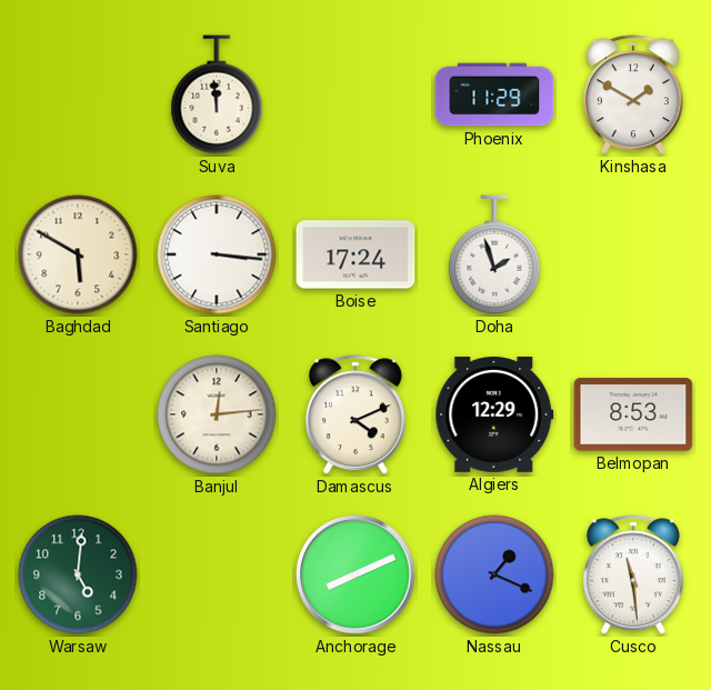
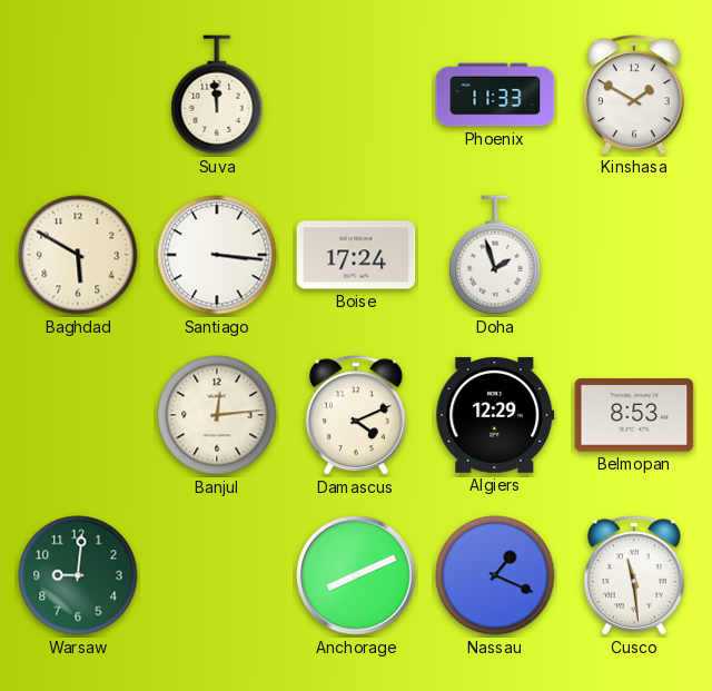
Phoenix: 11:29 -> 11:33 (495, 95)
Warsaw: 5:01 -> 9:01 (78, 575)
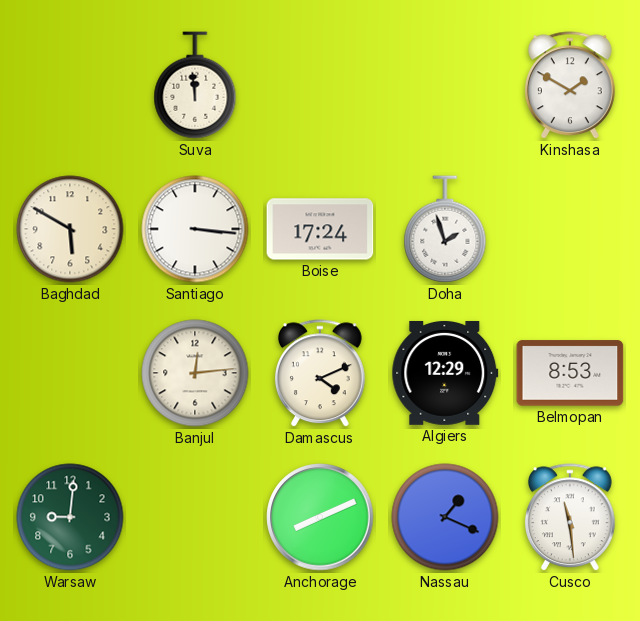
Phoenix: 11:33 -> none (495, 95)
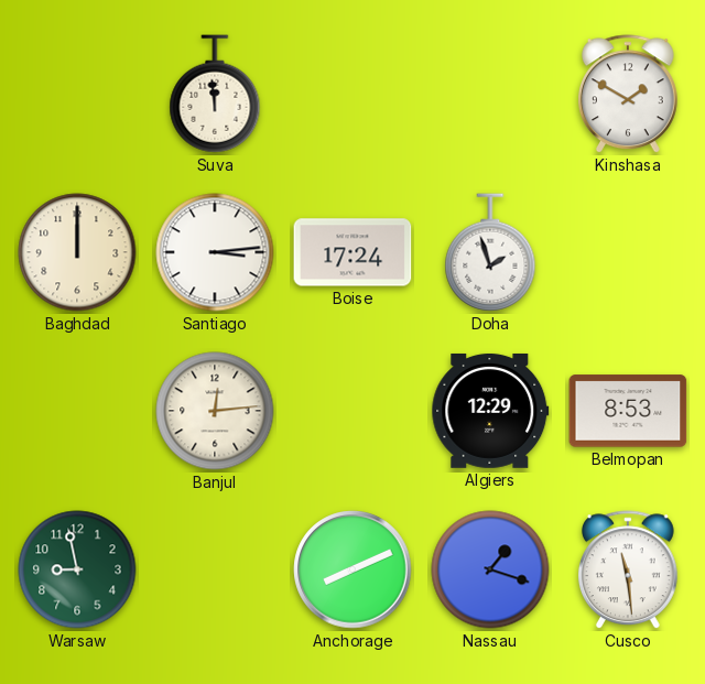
Baghdad: 5:50 -> 12:00 (77, 252)
Santiago: 3:16 -> 3:14 (215, 252)
Damascus: 4:11 -> none (320, 374)
Warsaw: 9:01 -> 8:58 (77, 569)
Nassau: 1:19 -> 1:18 (490, 569)
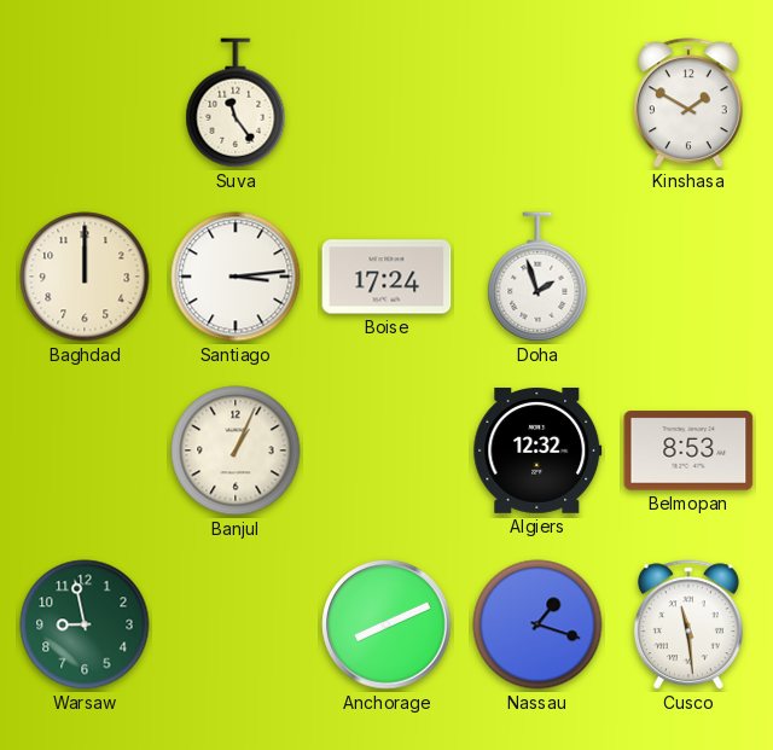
Suva: 11:59 -> 11:24 (236, 103)
Banjul: 12:14 -> 1:04 (236, 450)
Algiers: 12:29 -> 12:32 (537, 450)
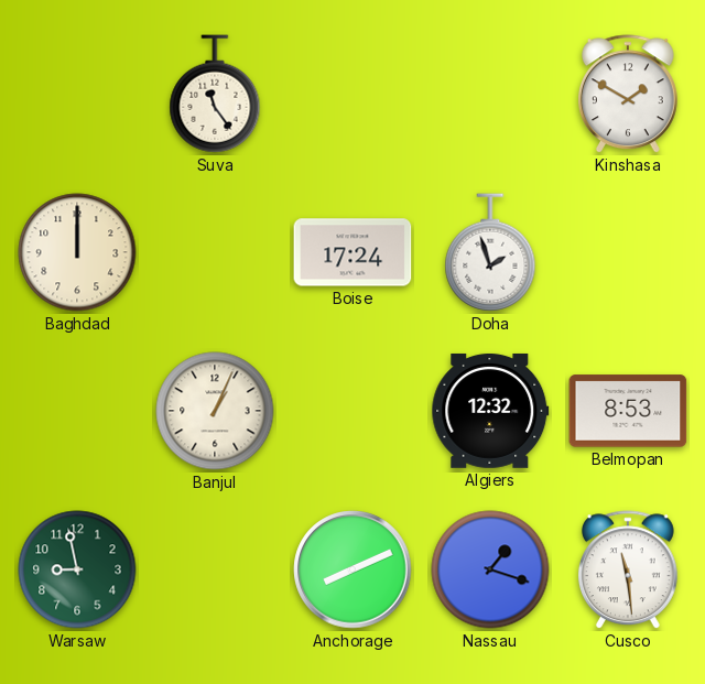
Santiago: 3:14 -> none (236, 277)
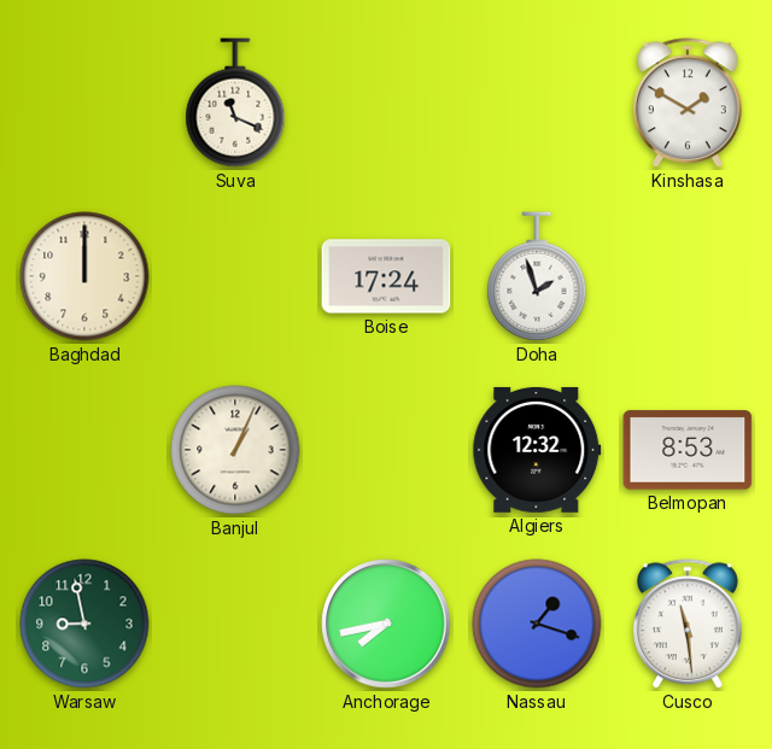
Suva: 11:24 -> 11:19 (235, 103)
Anchorage: 8:11 -> 7:43 (386, 624)
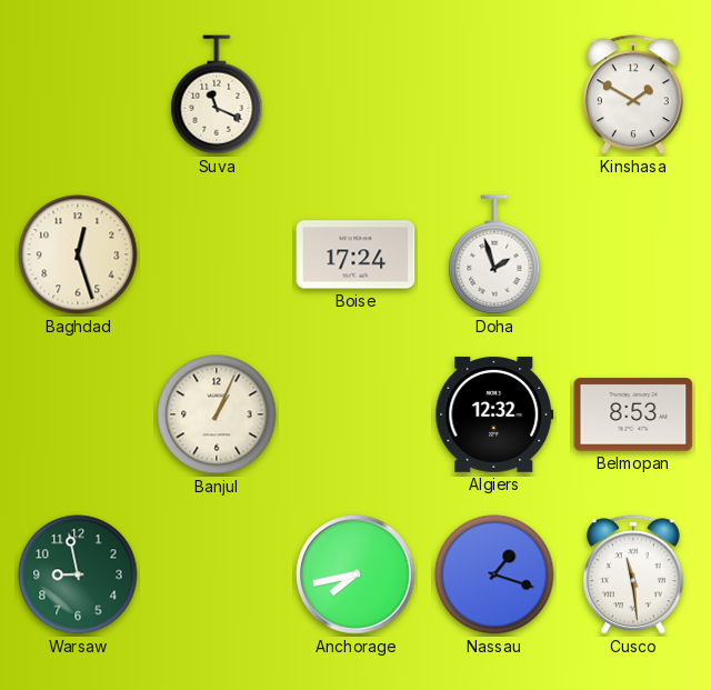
Baghdad: 12:00 -> 12:27 (78, 254)
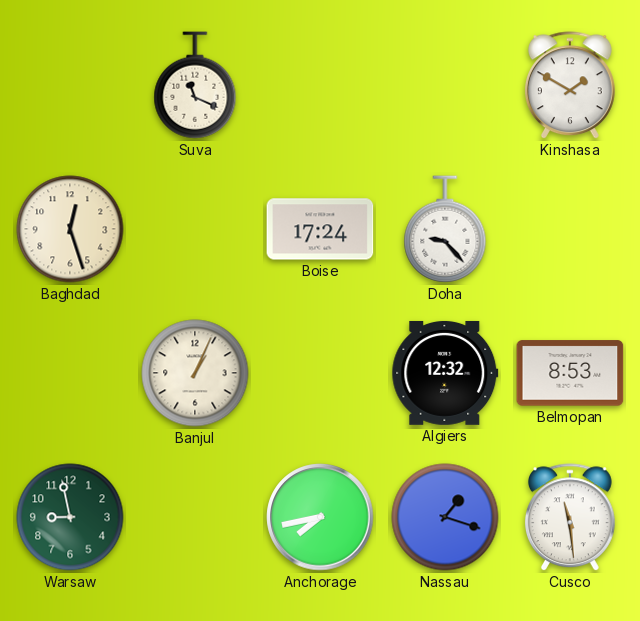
Doha: 1:57 -> 9:23 (445, 229)
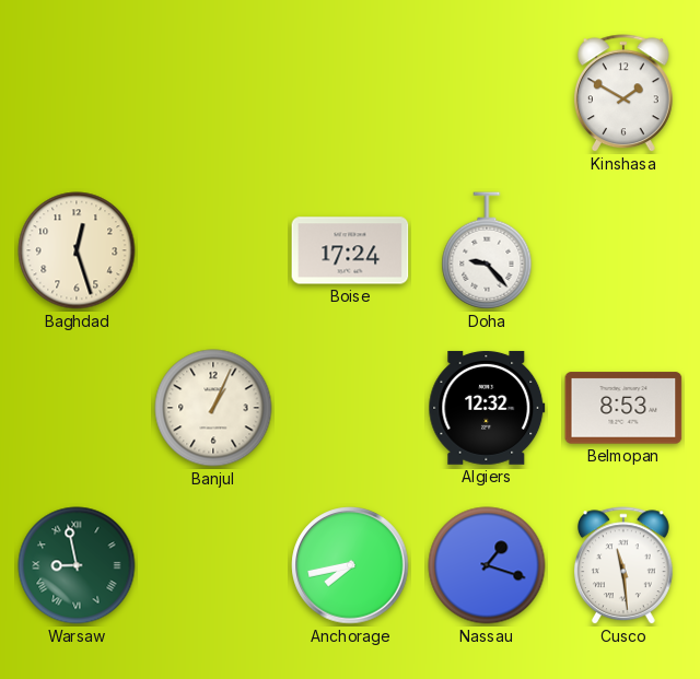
Suva: 11:19 -> none (195, 85)
Warsaw numerals: Arabic -> Roman (77, 565)
